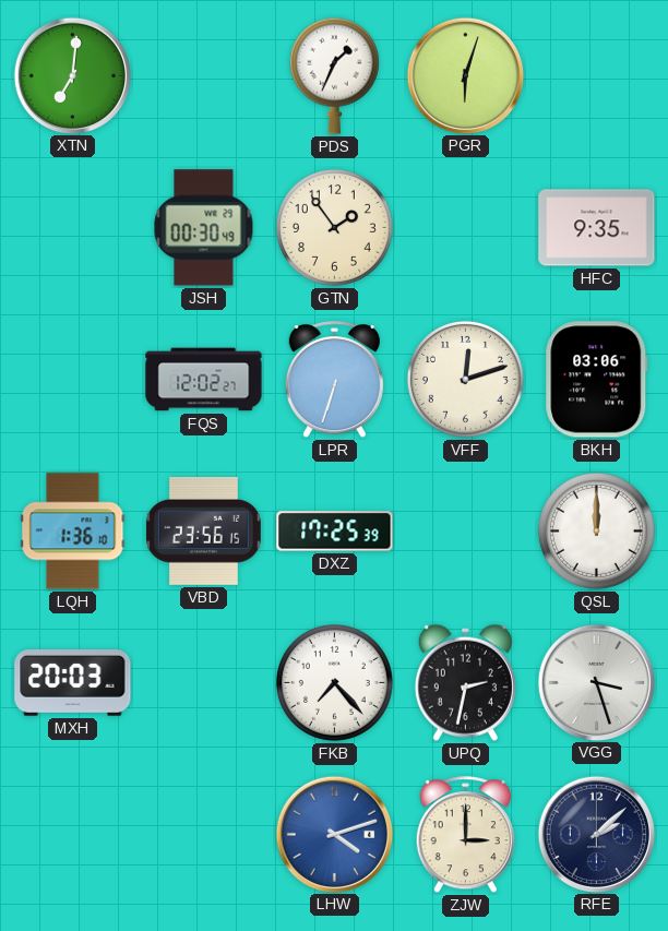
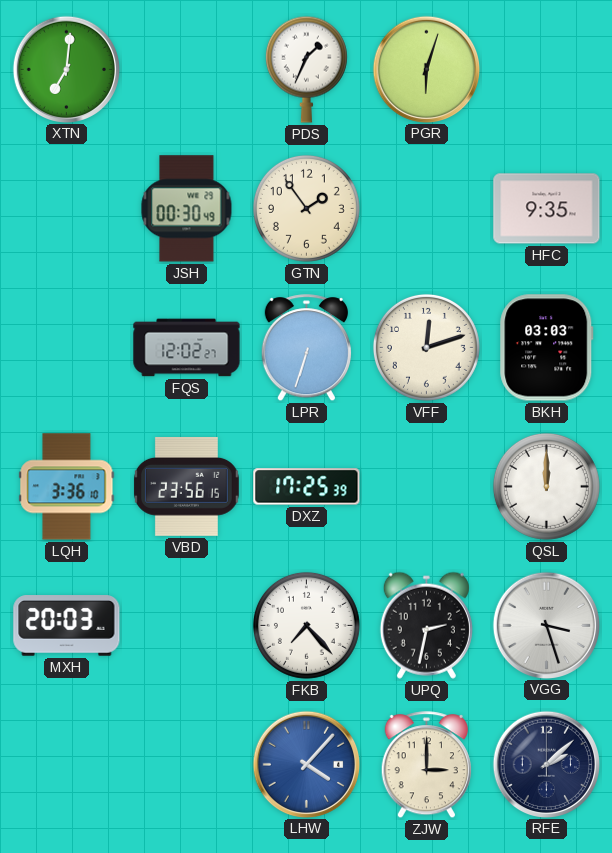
BKH: 03:06 -> 03:03 (547, 348)
LQH: 1:36 -> 3:36 (67, 487)
LHW: 4:12 -> 4:07 (306, 764)
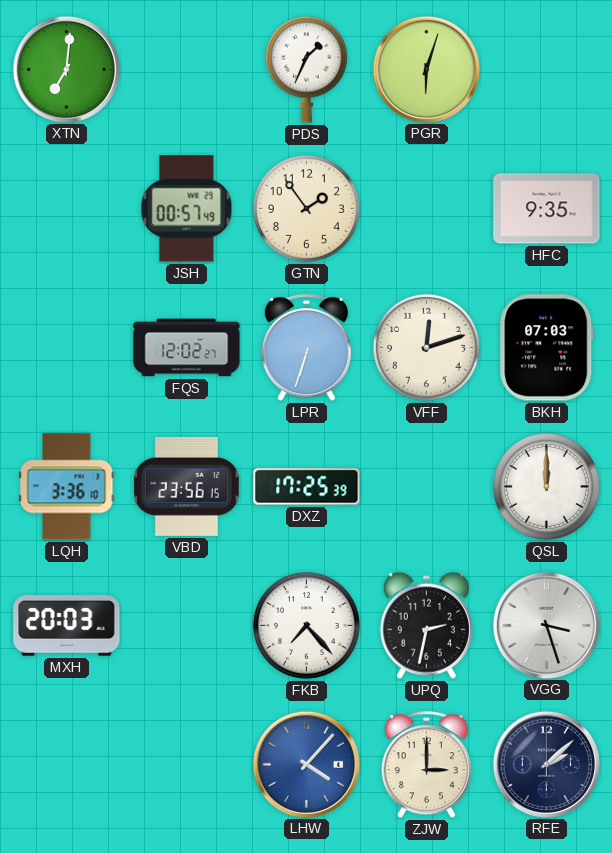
JSH: 00:30 -> 00:57 (187, 209)
BKH: 03:03 -> 07:03 (547, 348)
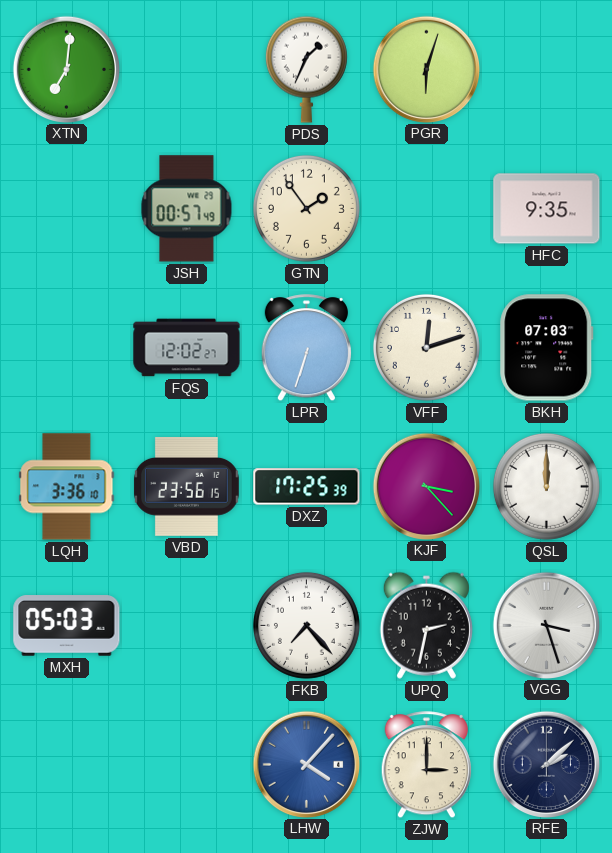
KJF: none -> 3:23 (426, 486)
MXH: 20:03 -> 05:03 (67, 626)
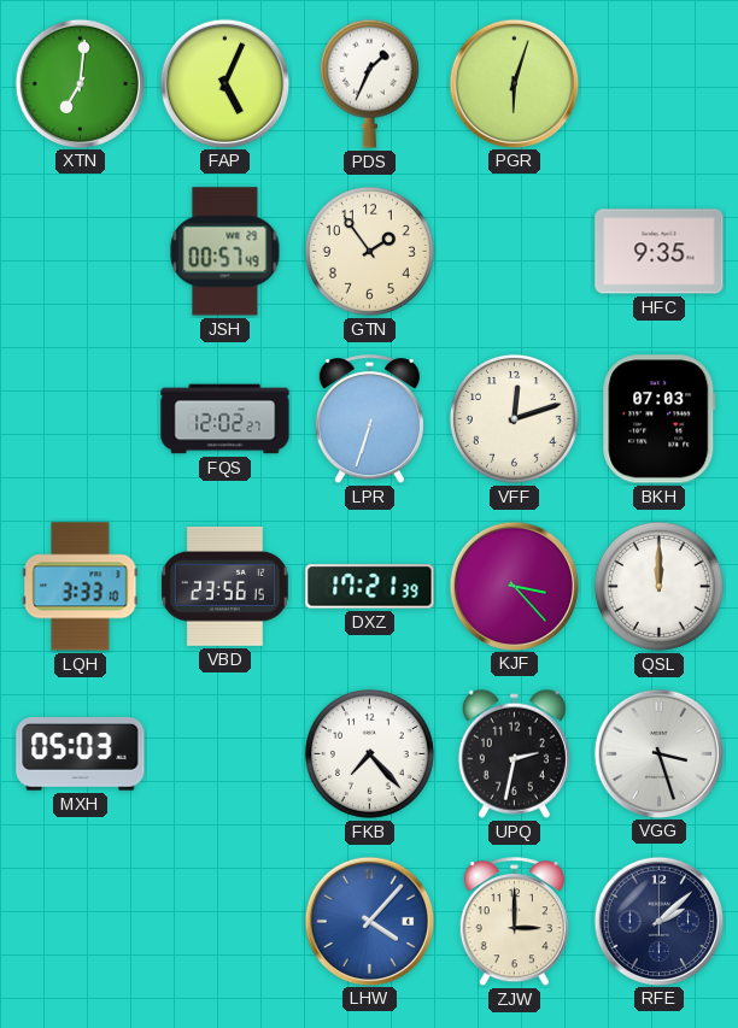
FAP: none -> 5:04 (224, 83)
LQH: 3:36 -> 3:33 (81, 587)
DXZ: 17:25 -> 17:21 (370, 587)
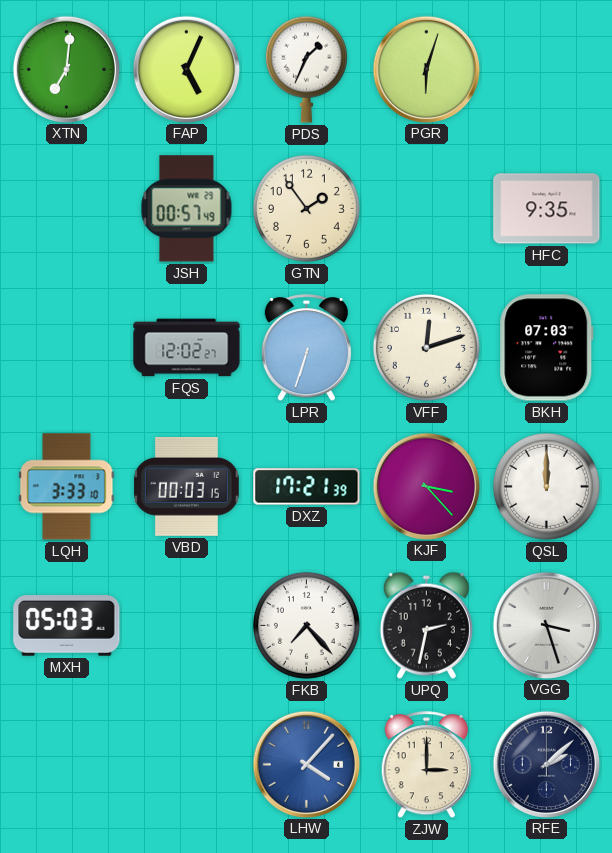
VBD: 23:56 -> 00:03 (186, 486)
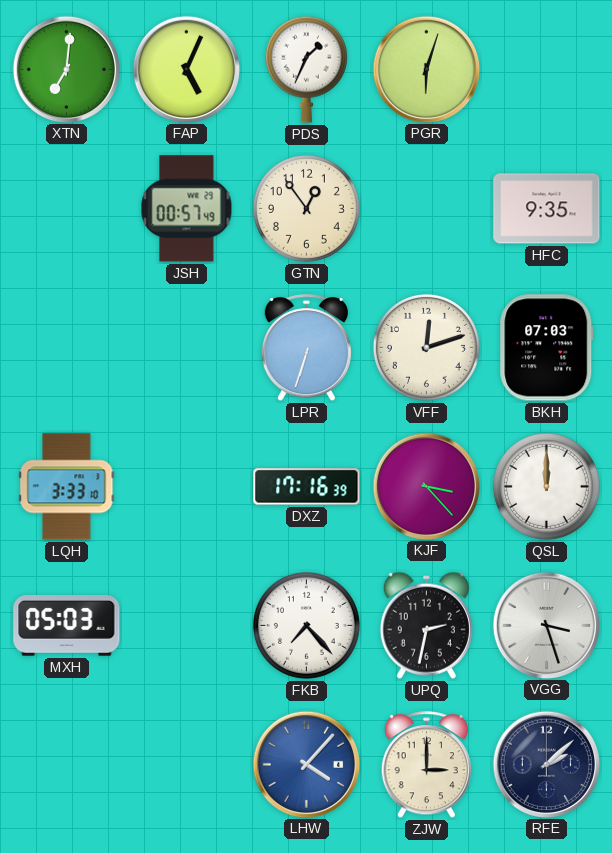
GTN: 1:54 -> 12:54 (306, 208)
FQS: 12:02 -> none (187, 348)
VBD: 00:03 -> none (186, 486)
DXZ: 17:21 -> 17:16 (307, 487)
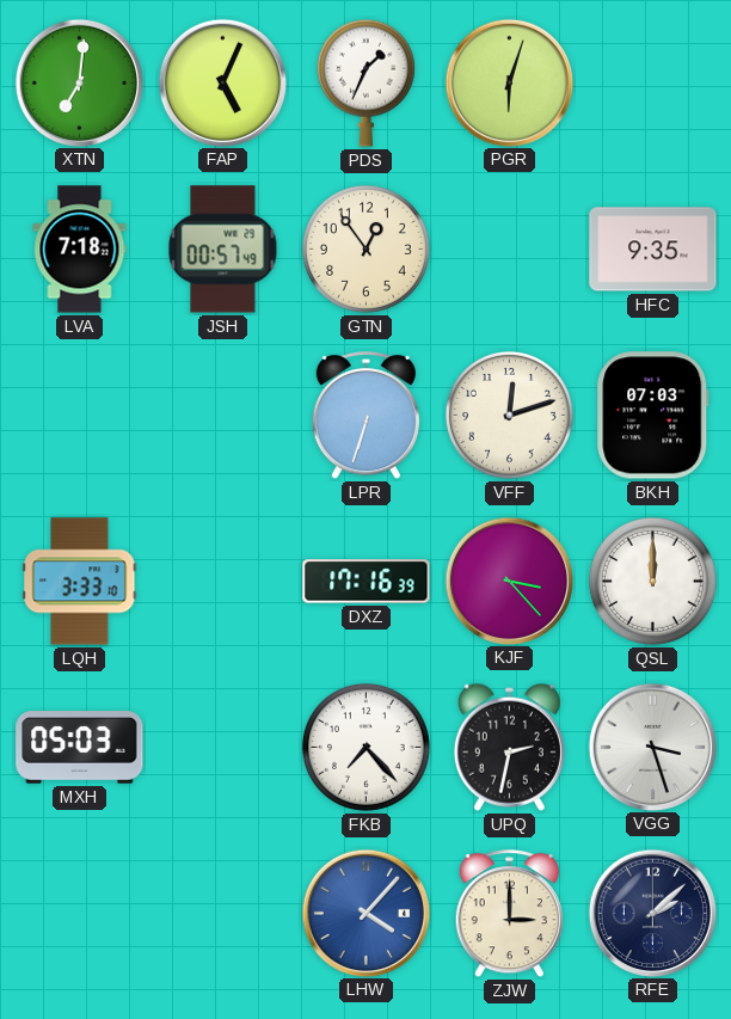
LVA: none -> 7:18 (80, 250)
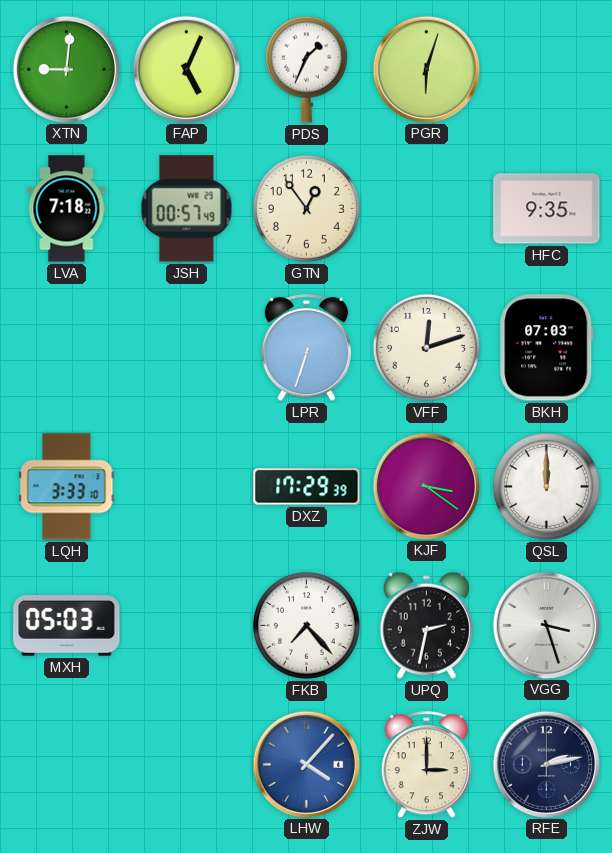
XTN: 7:01 -> 9:01 (66, 69)
DXZ: 17:16 -> 17:29 (307, 487)
KJF: 3:23 -> 3:21 (426, 486)
RFE: 2:08 -> 2:13 (546, 764)
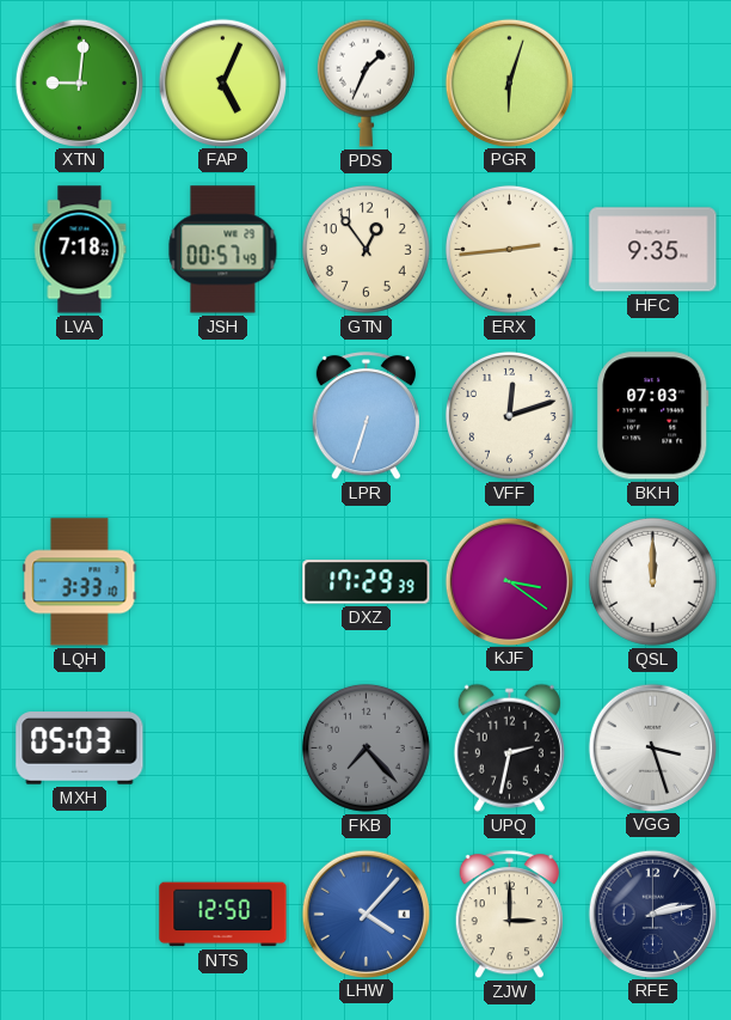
ERX: none -> 2:44 (509, 249)
FKB dial: white -> grey (365, 747)
NTS: none -> 12:50 (223, 915)
